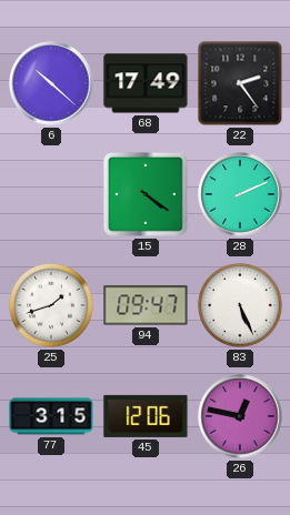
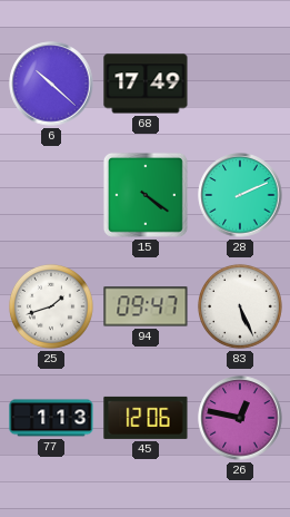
22: 2:24 -> none (240, 83)
77: 3:15 -> 1:13 (51, 418)
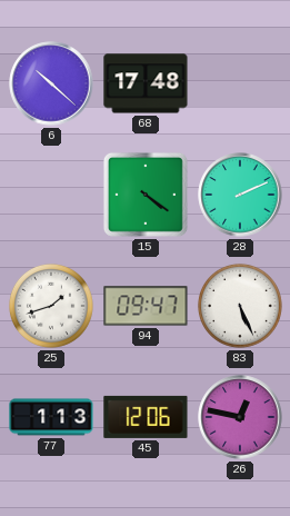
68: 17:49 -> 17:48 (146, 83)
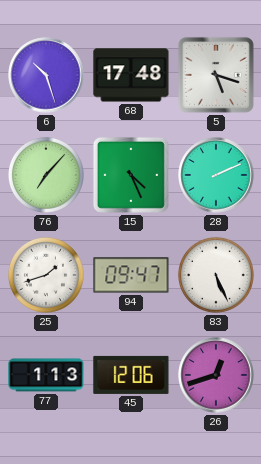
6: 10:22 -> 10:27 (46, 75)
5: none -> 5:18 (216, 75)
76: none -> 7:07 (46, 175)
15: 4:21 -> 4:26 (131, 175)
26: 12:47 -> 12:42 (216, 375)
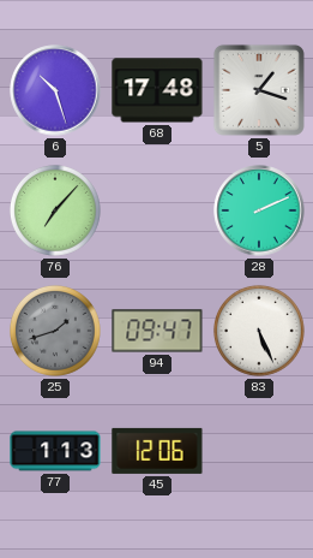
5: 5:18 -> 1:18 (259, 90)
15: 4:26 -> none (131, 175)
25 dial: white -> grey (55, 331)
26: 12:42 -> none (216, 375)
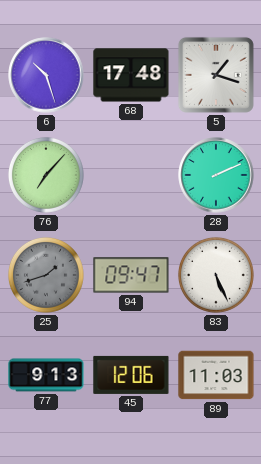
77: 1:13 -> 9:13 (46, 375)
89: none -> 11:03 (216, 375)
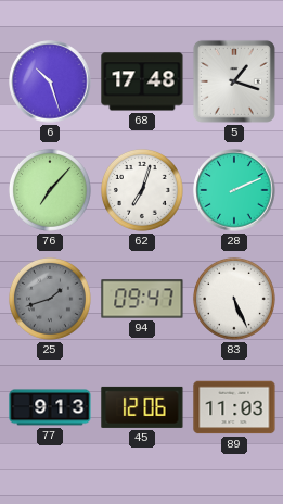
62: none -> 7:03 (142, 190)
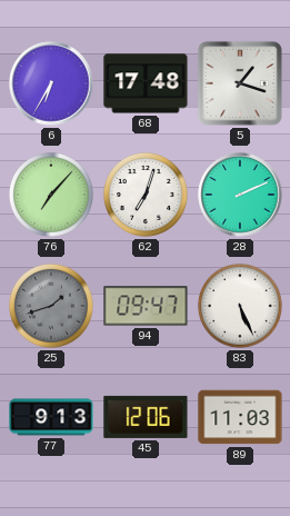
6: 10:27 -> 6:35 (51, 83)
